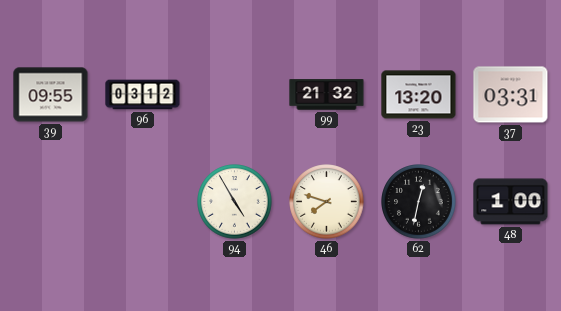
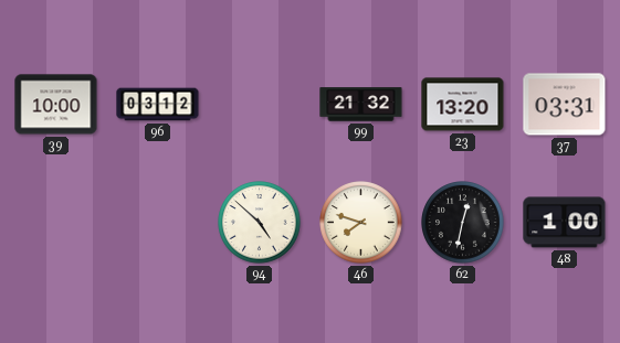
39: 09:55 -> 10:00 (56, 105)
94: 4:55 -> 4:52 (260, 223)
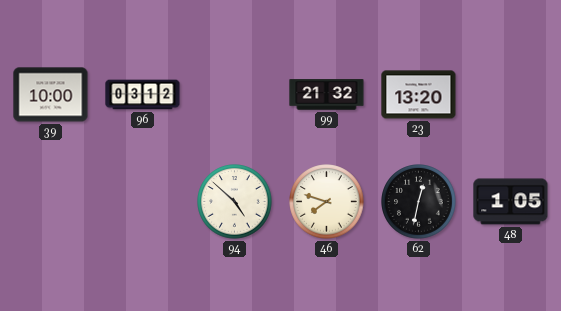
37: 03:31 -> none (565, 105)
48: 1:00 -> 1:05 (511, 202)
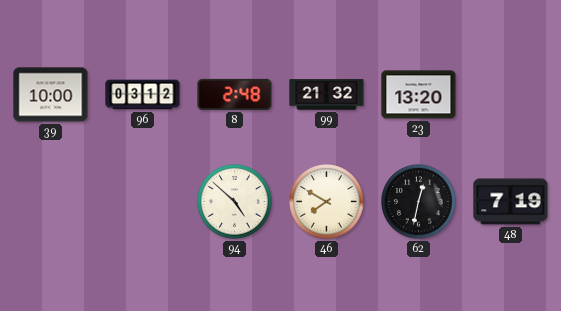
8: none -> 2:48 (235, 94)
46: 7:48 -> 7:50 (327, 202)
48: 1:05 -> 7:19 (511, 202)
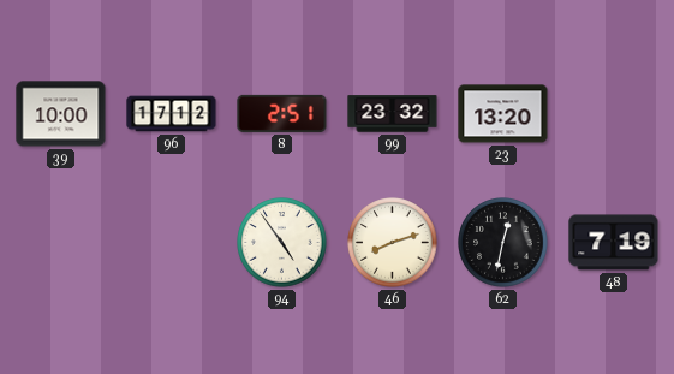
96: 03:12 -> 17:12 (172, 114)
8: 2:48 -> 2:51 (282, 113)
99: 21:32 -> 23:32 (393, 114)
94: 4:52 -> 4:54 (282, 243)
46: 7:50 -> 8:12 (393, 243)
